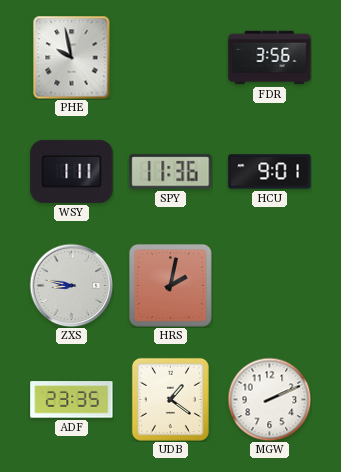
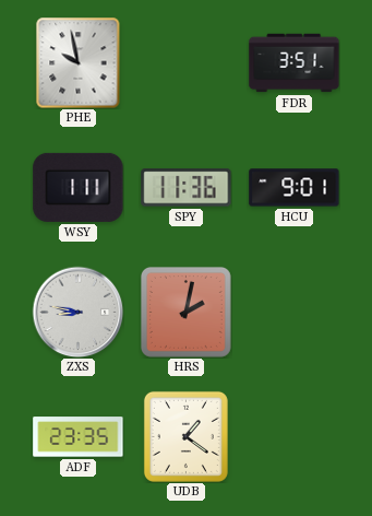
FDR: 3:56 -> 3:51 (295, 63)
MGW: 2:11 -> none (269, 399)
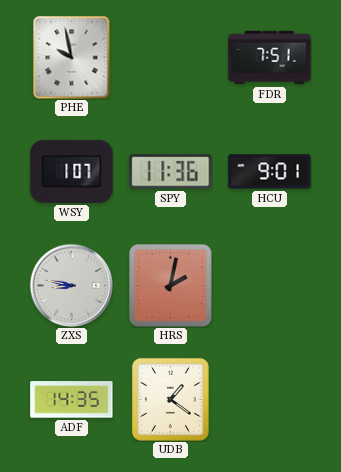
FDR: 3:51 -> 7:51 (270, 58)
WSY: 1:11 -> 1:07 (72, 171)
ADF: 23:35 -> 14:35 (72, 400)
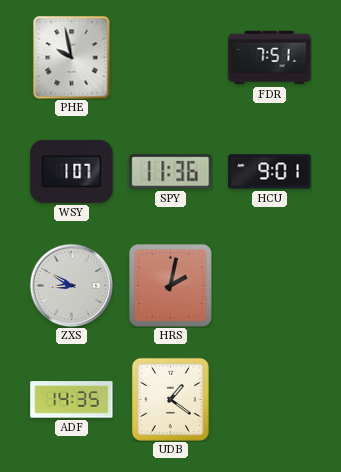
ZXS: 8:47 -> 8:50 (71, 285)
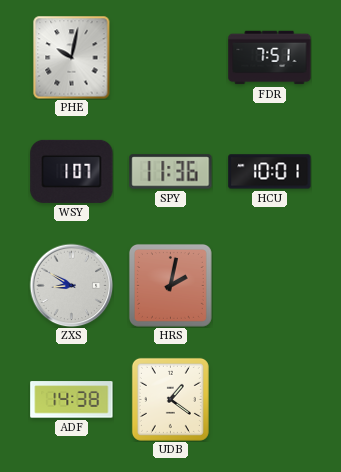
PHE: 9:58 -> 10:02 (72, 57)
HCU: 9:01 -> 10:01 (270, 172)
ADF: 14:35 -> 14:38 (72, 400)
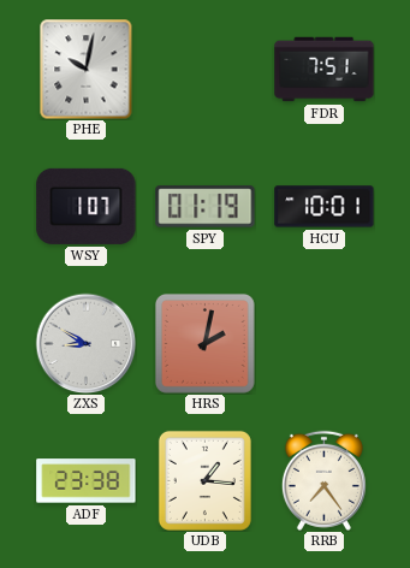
SPY: 11:36 -> 01:19 (206, 207)
ADF: 14:38 -> 23:38 (87, 481)
UDB: 1:21 -> 1:16 (204, 480)
RRB: none -> 7:24 (323, 480)
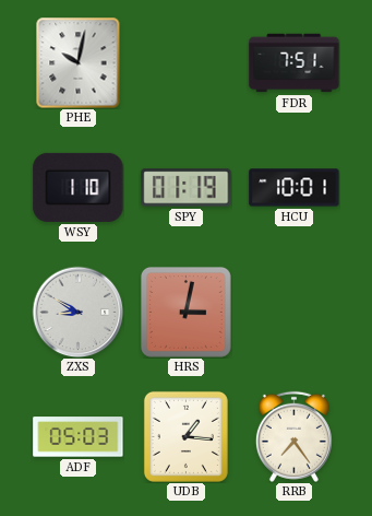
WSY: 1:07 -> 1:10 (79, 187)
HRS: 2:02 -> 3:02 (187, 313)
ADF: 23:38 -> 05:03 (79, 437)
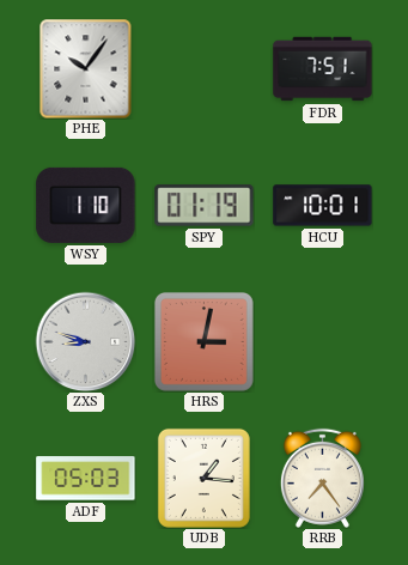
PHE: 10:02 -> 10:06 (86, 68)
ZXS: 8:50 -> 8:48 (85, 341)
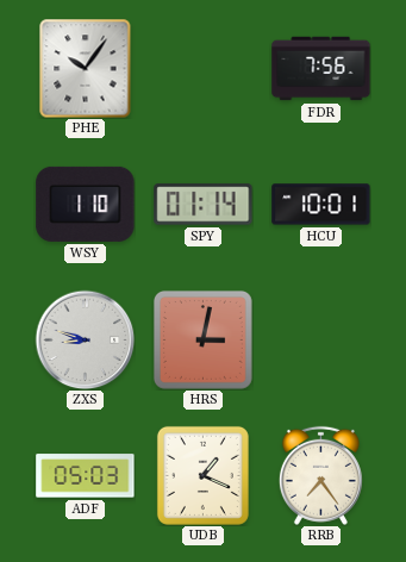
FDR: 7:51 -> 7:56 (321, 69)
SPY: 01:19 -> 01:14 (204, 205)
UDB: 1:16 -> 1:19 (202, 475)
